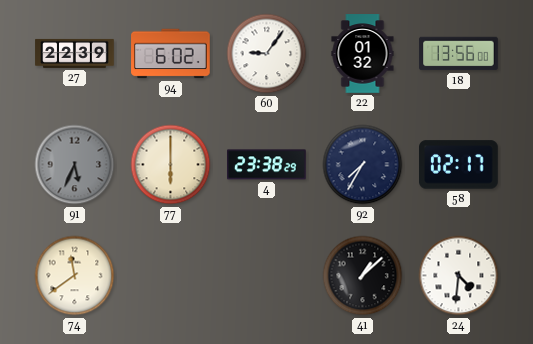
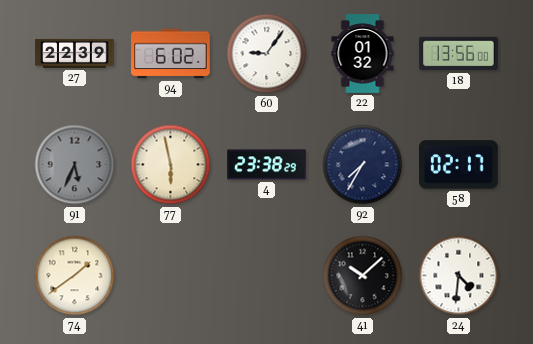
77: 6:00 -> 5:58 (171, 165)
74: 11:39 -> 1:39 (75, 276)
41: 1:08 -> 10:08 (363, 276)
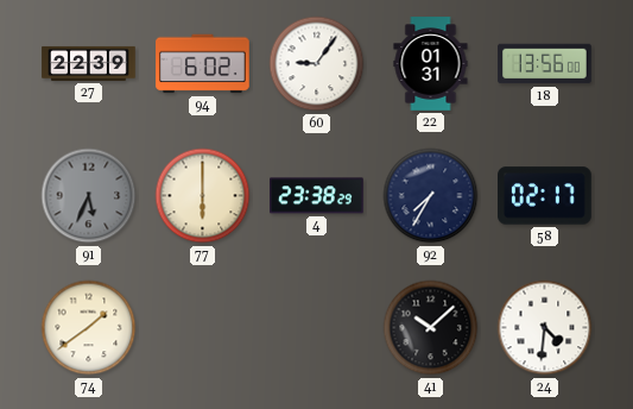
22: 01:32 -> 01:31 (431, 64)
77: 5:58 -> 6:00 (203, 196)
